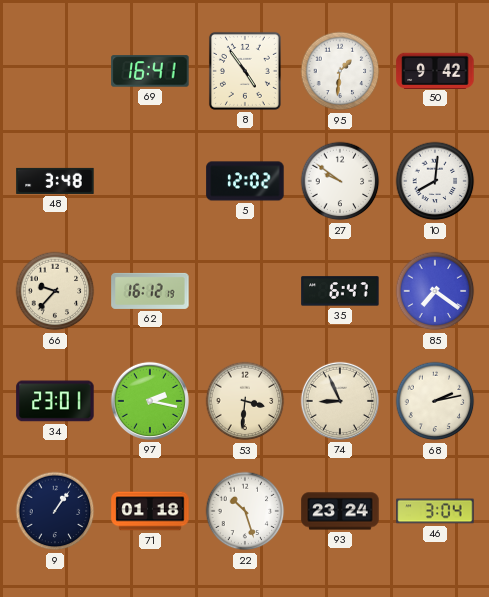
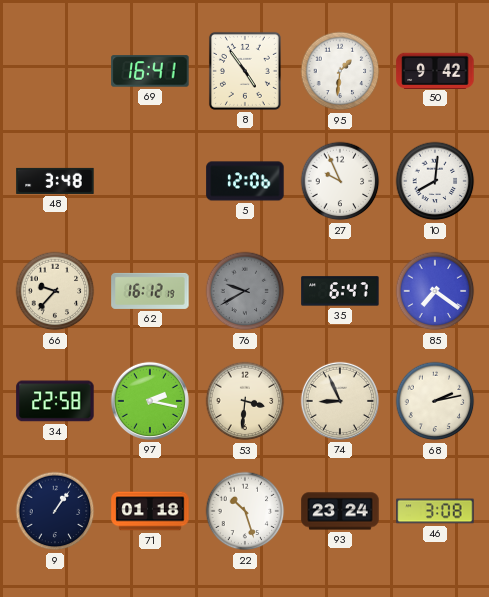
5: 12:02 -> 12:06 (245, 181)
27: 9:51 -> 9:56 (340, 181)
76: none -> 9:40 (245, 291)
34: 23:01 -> 22:58 (55, 401)
46: 3:04 -> 3:08 (435, 511)
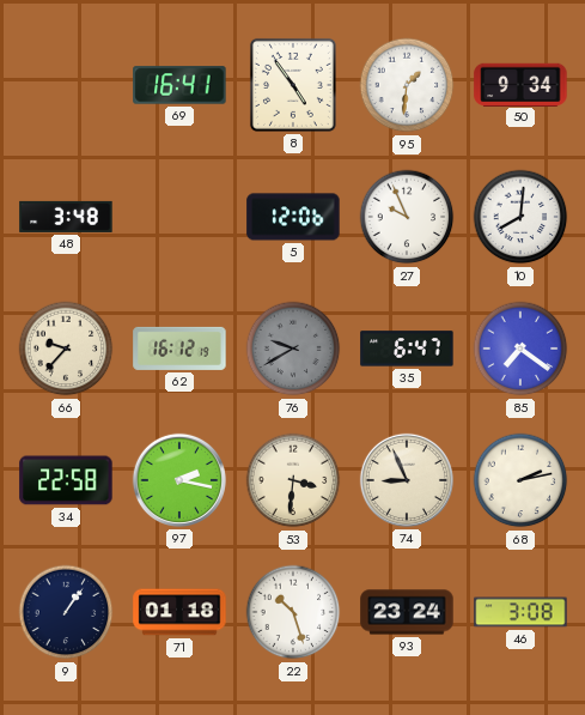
50: 9:42 -> 9:34 (520, 84)
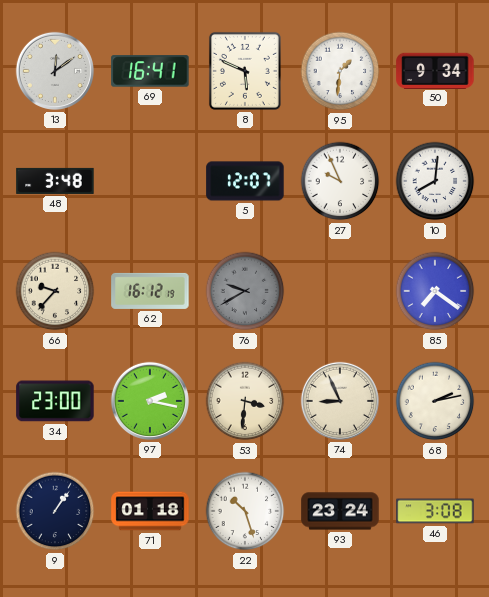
13: none -> 12:09 (55, 71)
8: 4:54 -> 5:49 (245, 71)
5: 12:06 -> 12:07 (245, 181)
35: 6:47 -> none (407, 349)
34: 22:58 -> 23:00 (55, 401)
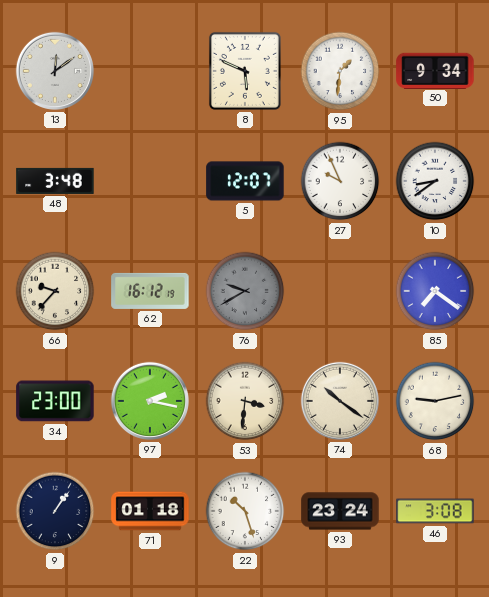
69: 16:41 -> none (150, 71)
10: 8:01 -> 8:39 (435, 181)
74: 8:56 -> 10:21 (340, 401)
68: 2:13 -> 9:13 (435, 401)
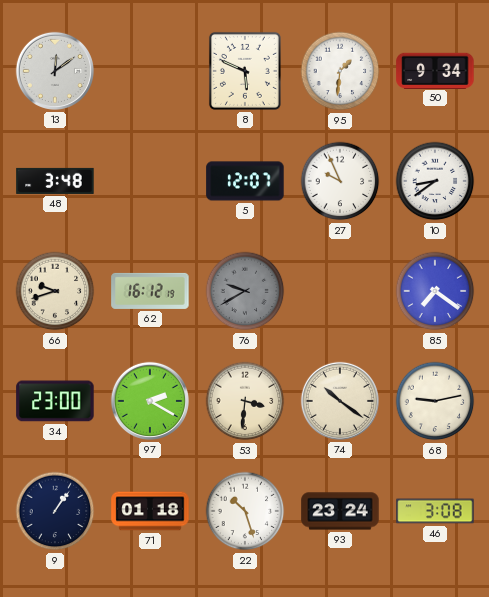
66: 9:37 -> 9:42 (55, 291)
97: 2:17 -> 2:20 (150, 401)
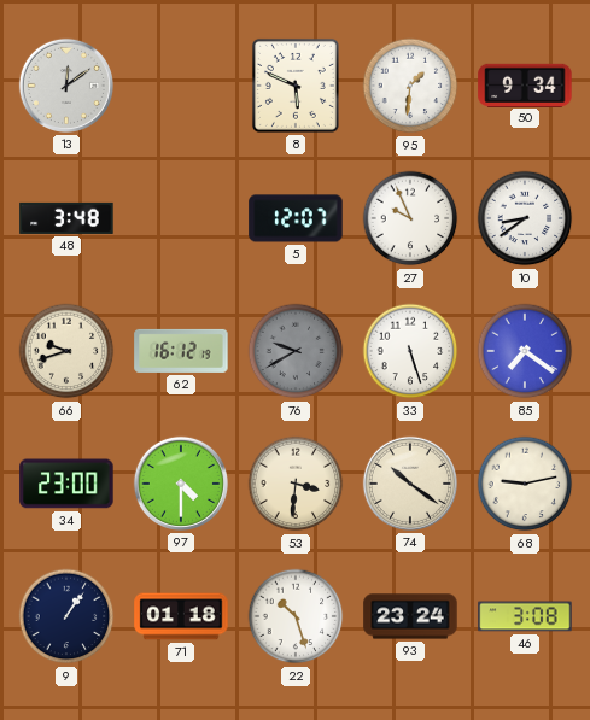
33: none -> 5:27 (410, 351)
97: 2:20 -> 4:30 (181, 484)
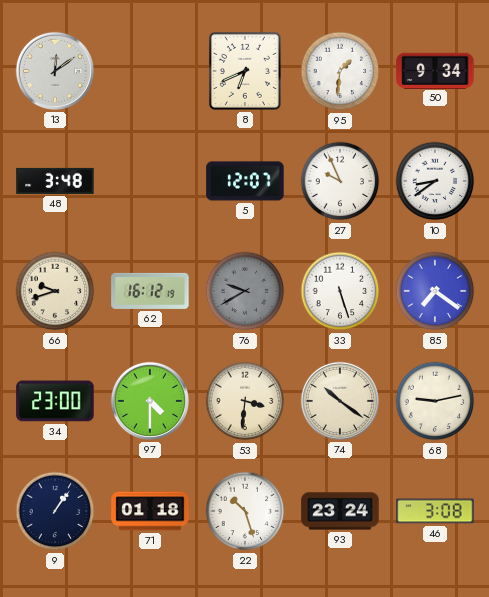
8: 5:49 -> 6:41 (245, 71)
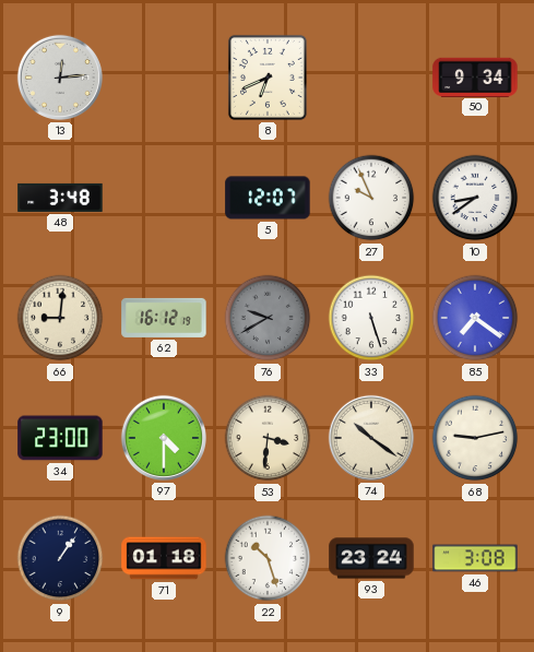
13: 12:09 -> 12:14 (60, 78)
95: 1:31 -> none (340, 71)
66: 9:42 -> 9:01 (60, 318)
